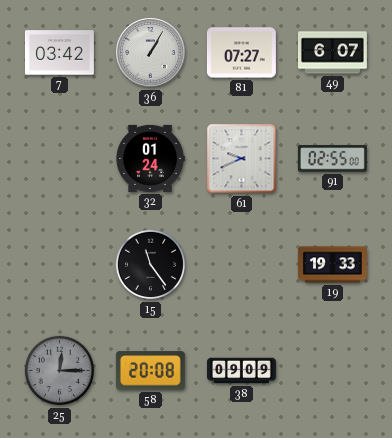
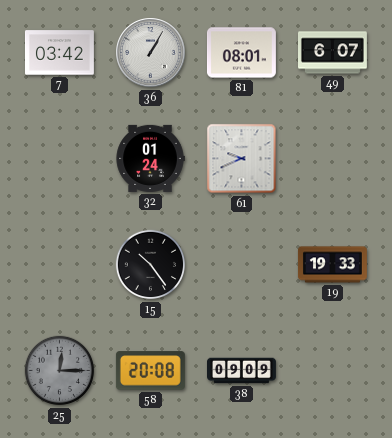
81: 07:27 -> 08:01 (241, 53)
91: 02:55 -> none (332, 159)
15: 11:24 -> 10:24 (151, 265)
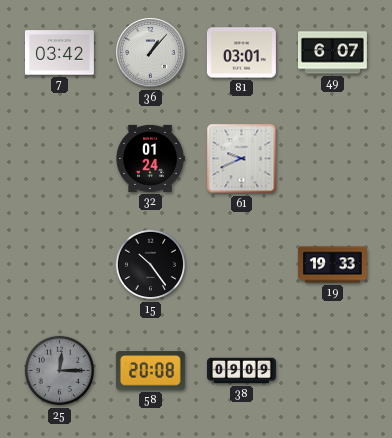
36: 1:05 -> 1:07 (151, 53)
81: 08:01 -> 03:01 (241, 53)
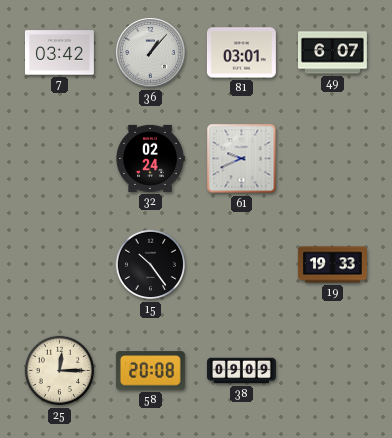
32: 01:24 -> 02:24 (150, 158)
25 dial: grey -> cream (60, 371)
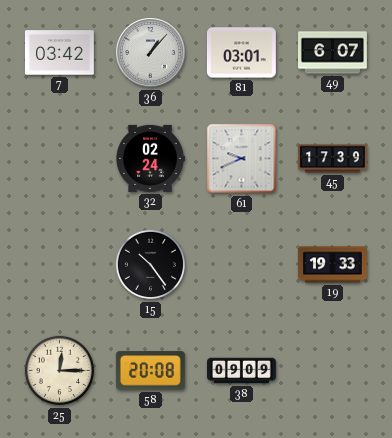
45: none -> 17:39 (333, 159)
